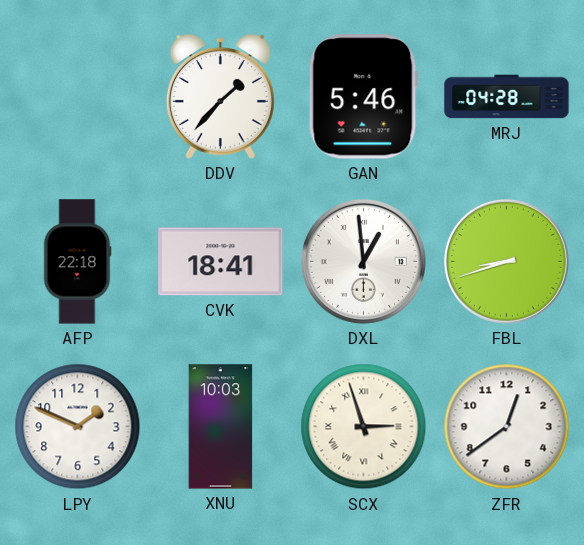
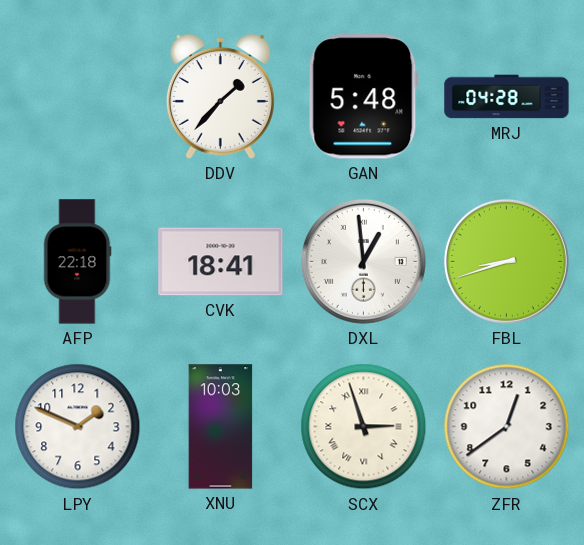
GAN: 5:46 -> 5:48 (363, 97)
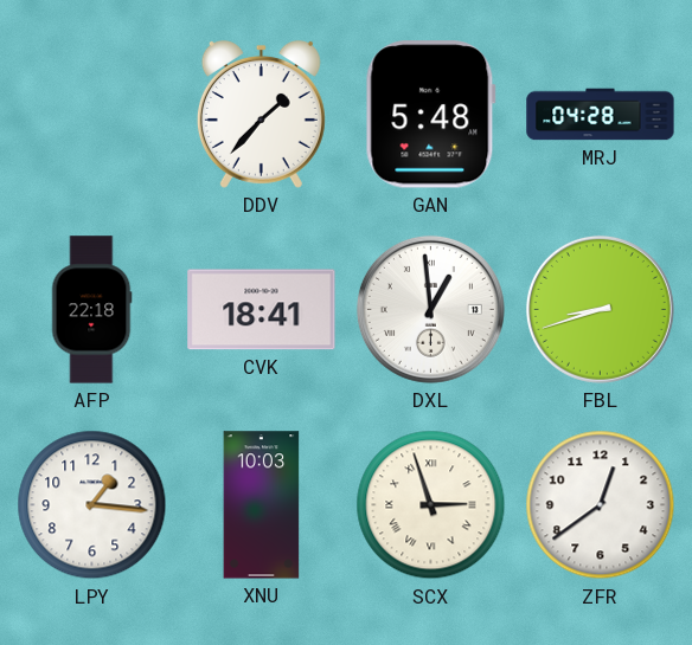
LPY: 1:49 -> 1:16 (92, 505)
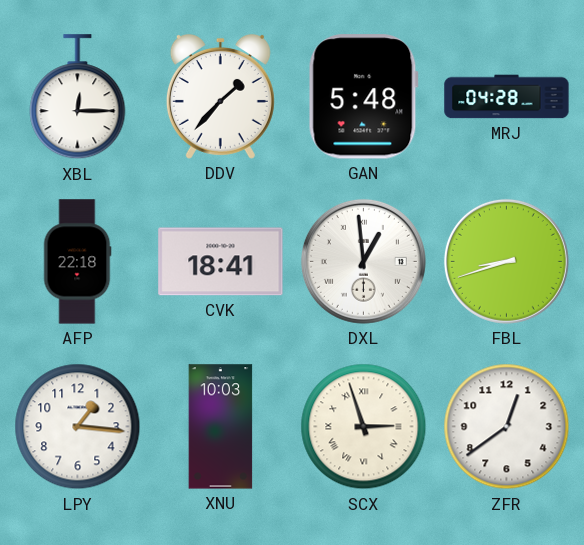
XBL: none -> 12:15 (78, 97)
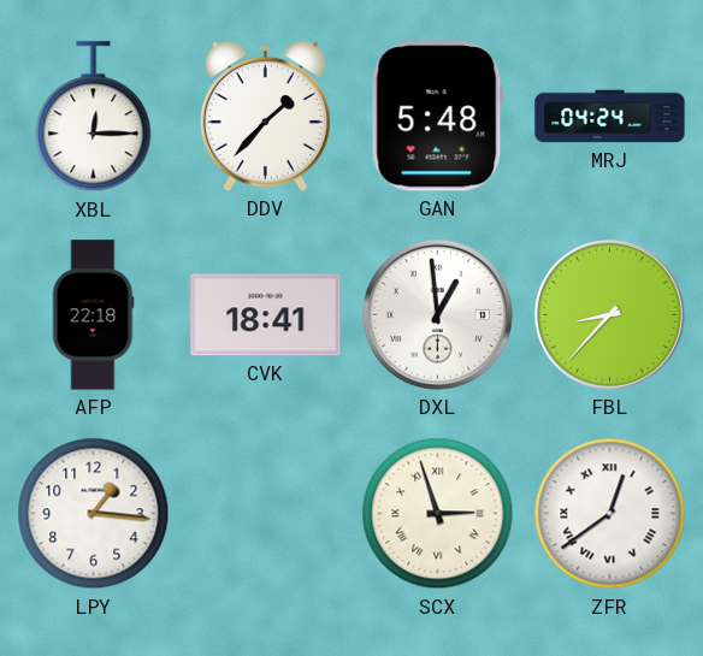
MRJ: 04:28 -> 04:24 (610, 117)
FBL: 8:42 -> 8:37 (609, 314)
XNU: 10:03 -> none (221, 427)
ZFR numerals: Arabic -> Roman (610, 514)
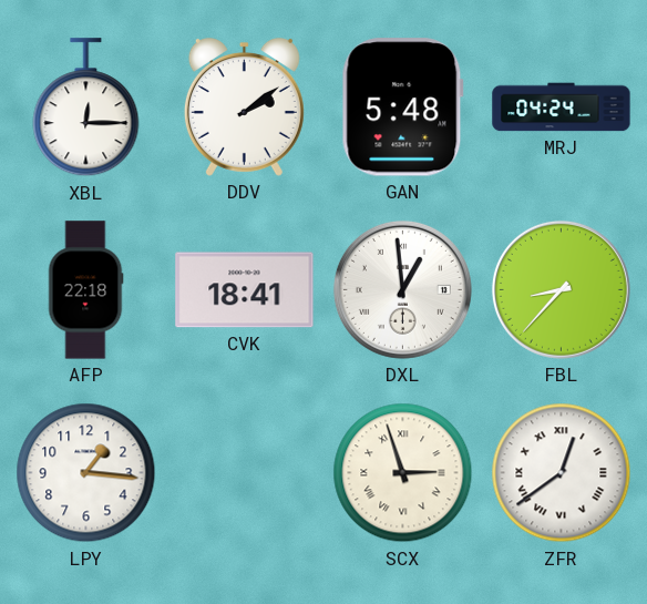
DDV: 1:37 -> 2:09 (244, 106)
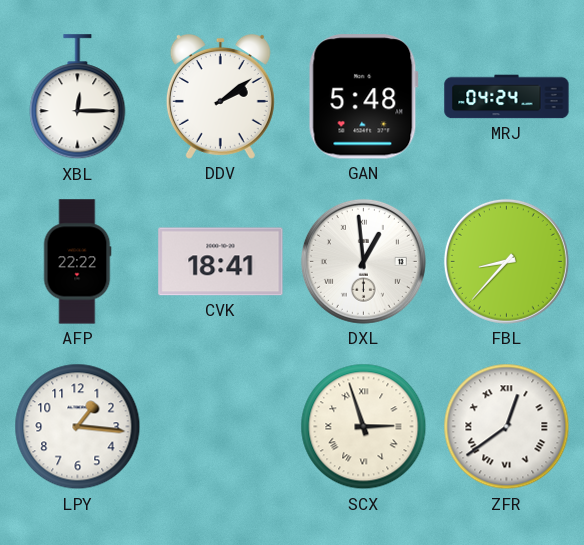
AFP: 22:18 -> 22:22 (77, 262)
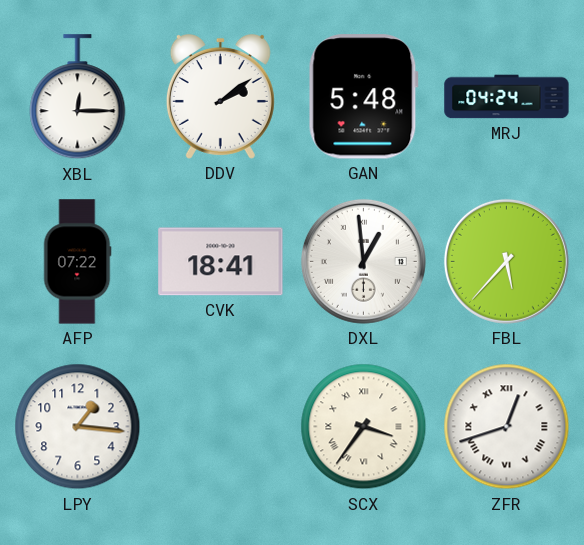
AFP: 22:22 -> 07:22 (77, 262)
FBL: 8:37 -> 5:37 (506, 261)
SCX: 2:57 -> 3:36 (364, 427)
ZFR: 12:39 -> 12:42 (507, 427)
